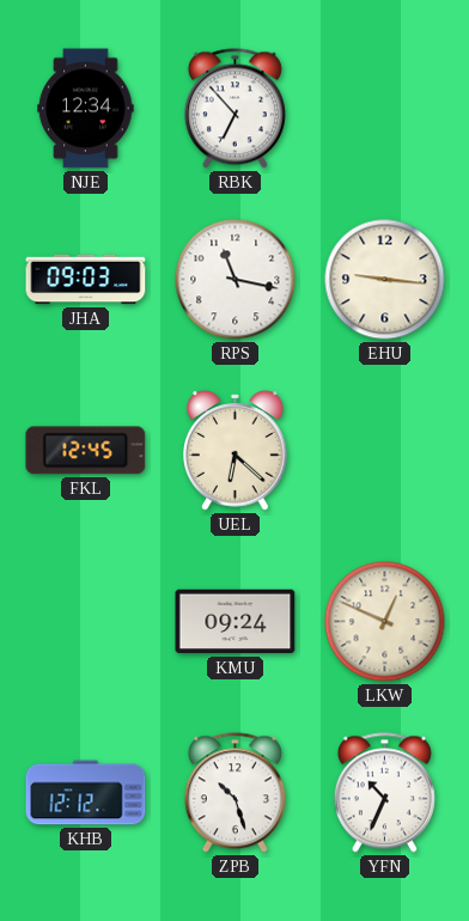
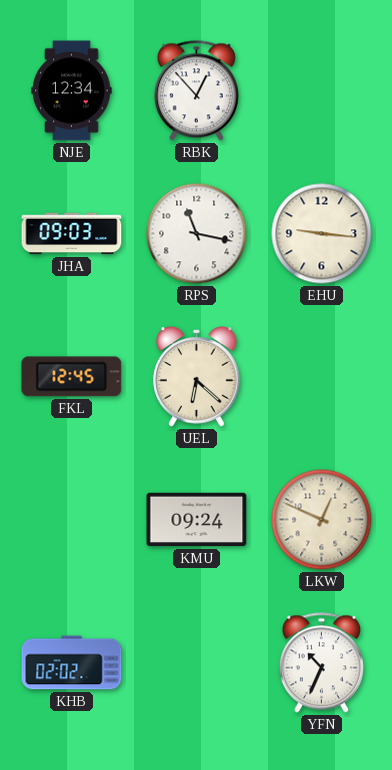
RBK: 6:53 -> 12:53 (196, 91)
KHB: 12:12 -> 02:02 (72, 663)
ZPB: 10:27 -> none (234, 793)
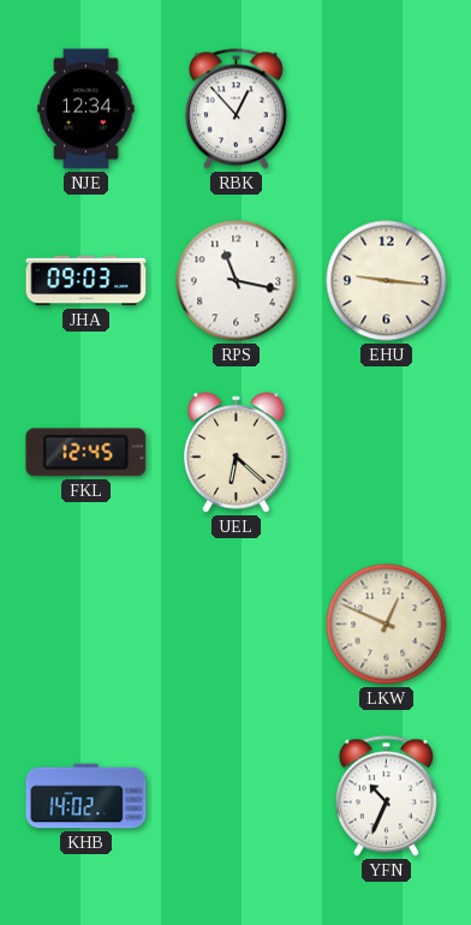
KMU: 09:24 -> none (197, 520)
KHB: 02:02 -> 14:02 (87, 796)
